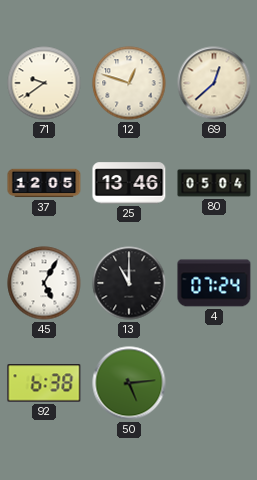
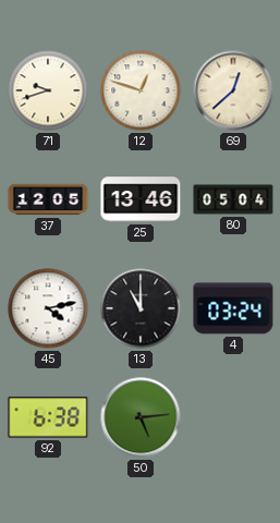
71: 9:39 -> 9:42 (48, 90)
45: 5:05 -> 4:13 (48, 308)
4: 07:24 -> 03:24 (233, 308)
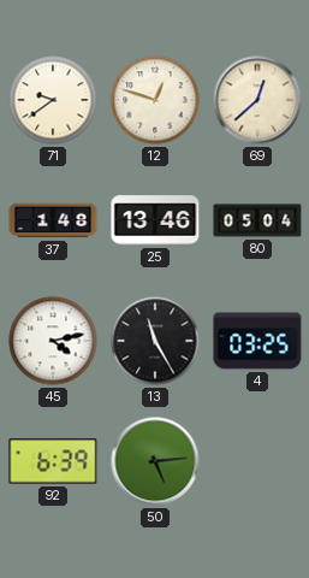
71: 9:42 -> 9:39 (53, 100)
37: 12:05 -> 1:48 (53, 220)
13: 11:00 -> 11:25 (155, 341)
4: 03:24 -> 03:25 (257, 341)
92: 6:38 -> 6:39 (53, 461)
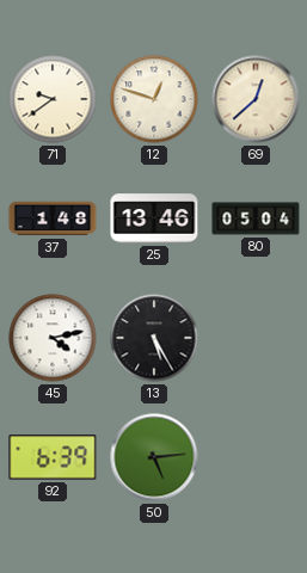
13: 11:25 -> 5:25 (154, 338)
4: 03:25 -> none (257, 341)
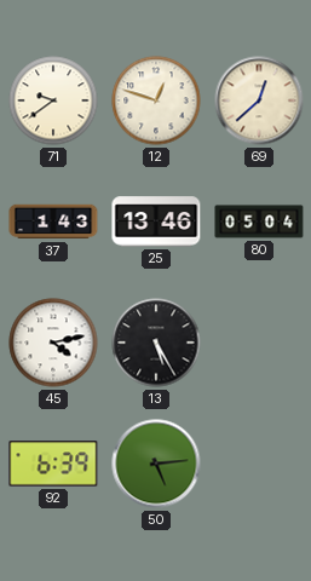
37: 1:48 -> 1:43 (53, 222)
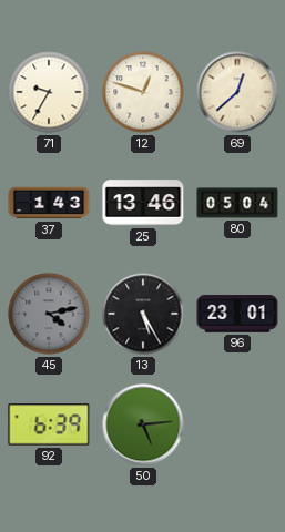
71: 9:39 -> 9:35 (49, 92)
45 dial: white -> grey (49, 314)
96: none -> 23:01 (237, 314)
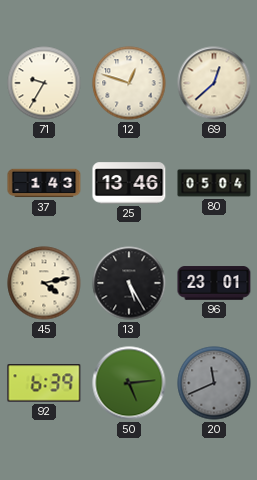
45 dial: grey -> cream (44, 283)
20: none -> 11:41 (214, 383)
